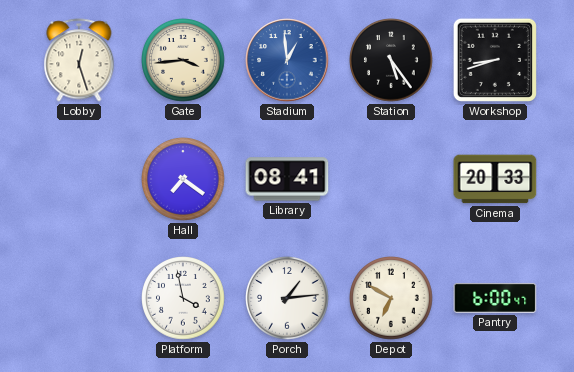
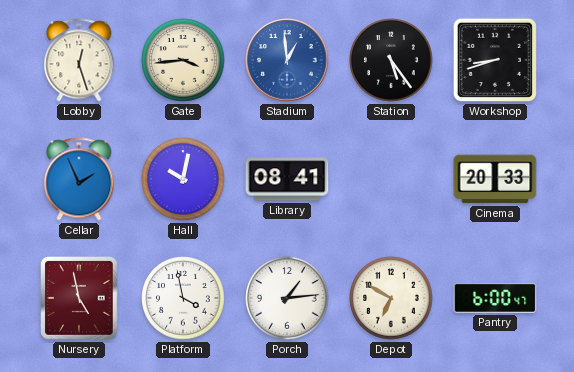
Cellar: none -> 1:56 (79, 179)
Hall: 7:21 -> 10:02 (184, 180)
Nursery: none -> 4:58 (80, 299)
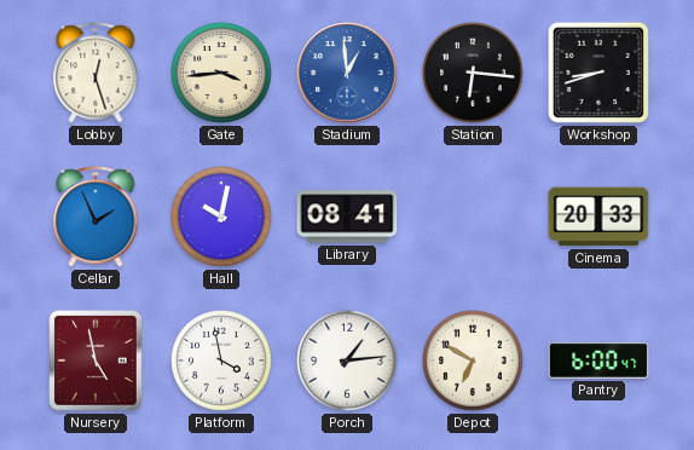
Station: 5:24 -> 6:16 (474, 74)
